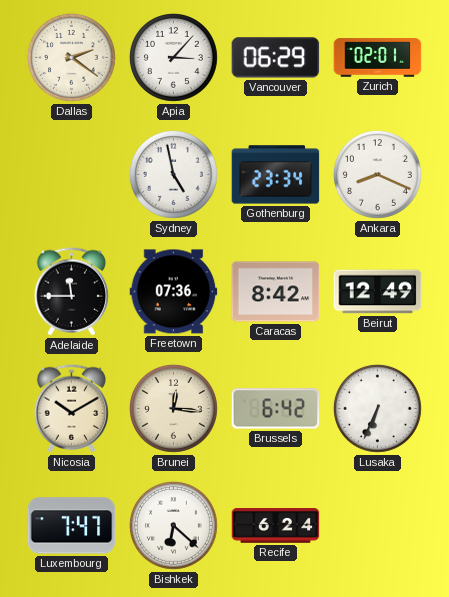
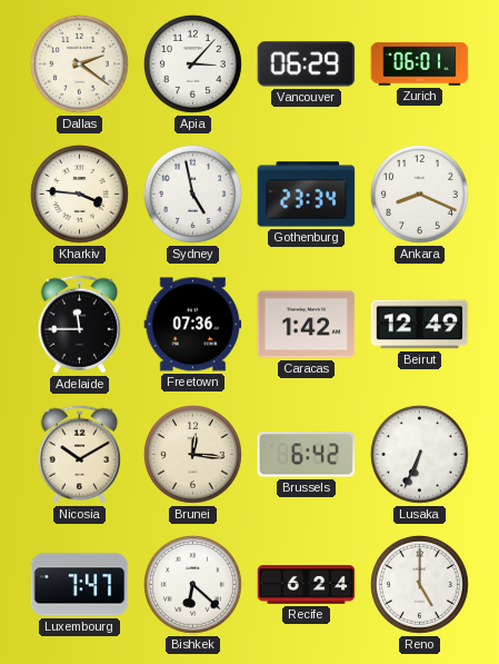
Zurich: 02:01 -> 06:01 (420, 65)
Kharkiv: none -> 3:46 (79, 194)
Caracas: 8:42 -> 1:42 (307, 325)
Reno: none -> 5:00 (419, 584)
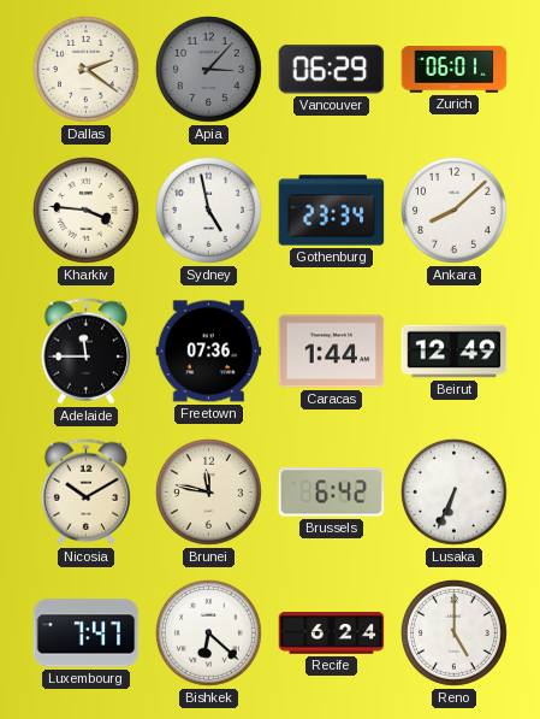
Apia dial: white -> grey (208, 69)
Ankara: 8:19 -> 8:08 (453, 210)
Caracas: 1:42 -> 1:44 (332, 352)
Brunei: 12:16 -> 11:47 (208, 491)
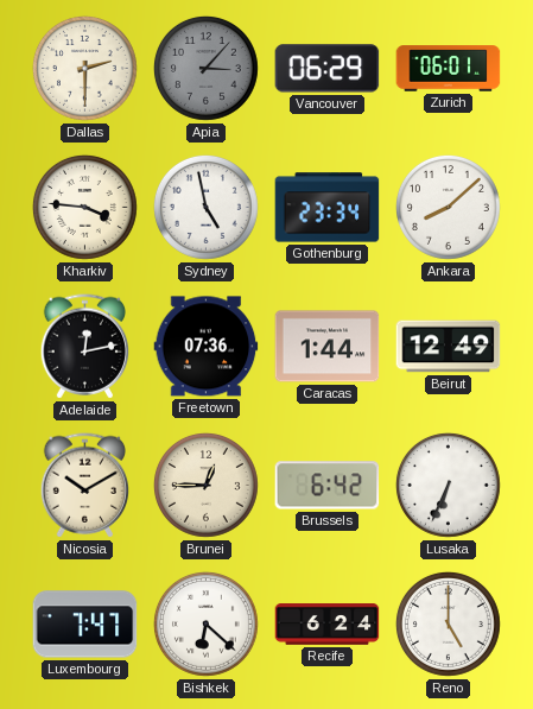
Dallas: 2:21 -> 2:30 (84, 68)
Adelaide: 11:45 -> 12:13 (84, 347)
Brunei: 11:47 -> 12:45 (205, 485)
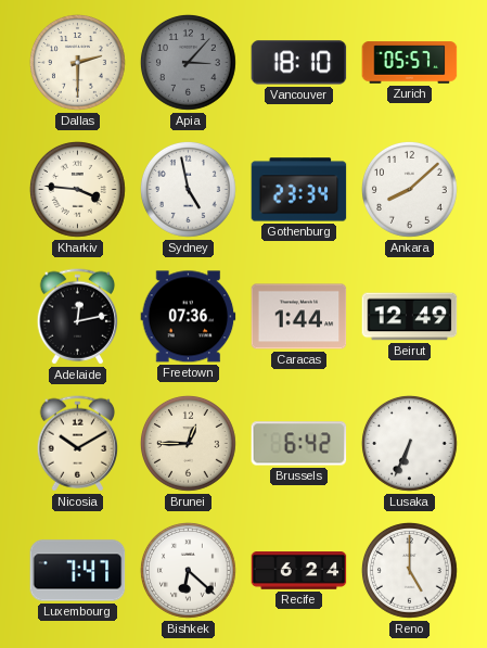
Vancouver: 06:29 -> 18:10 (299, 63)
Zurich: 06:01 -> 05:57 (410, 63)
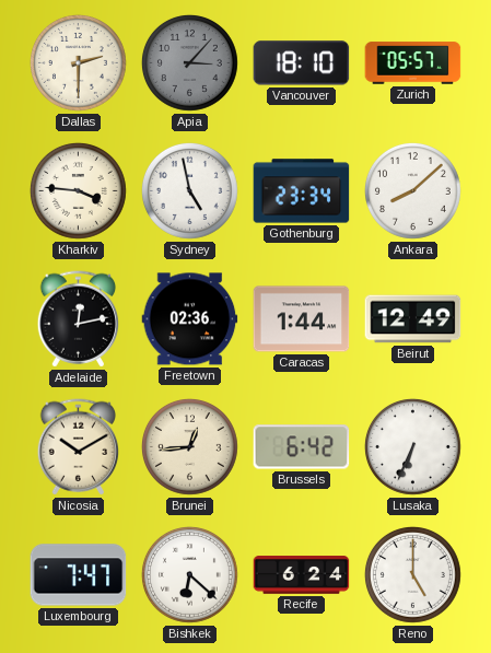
Freetown: 07:36 -> 02:36 (190, 319)
Brunei: 12:45 -> 12:44 (189, 446)
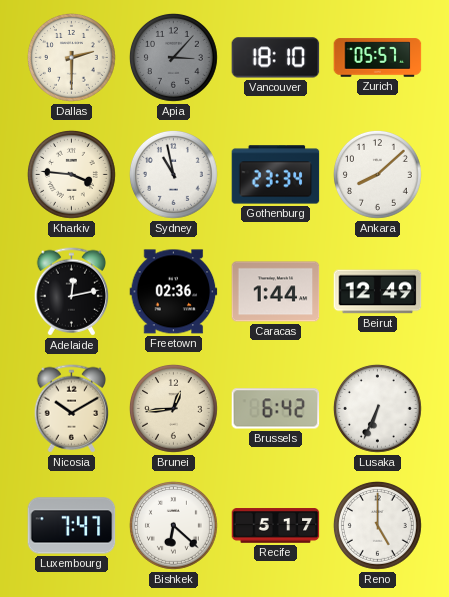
Sydney: 4:58 -> 10:58 (173, 174)
Recife: 6:24 -> 5:17 (276, 526)
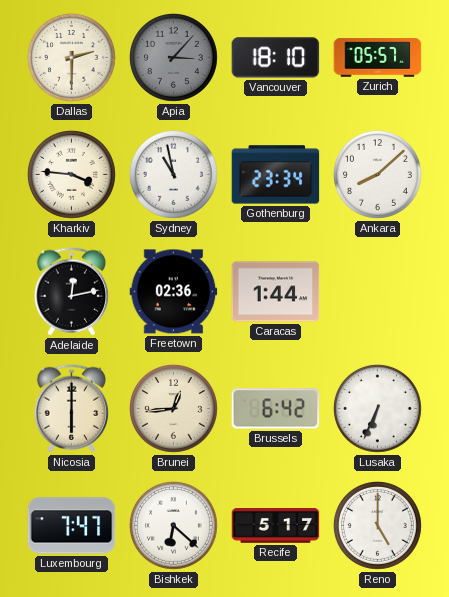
Beirut: 12:49 -> none (378, 292)
Nicosia: 10:10 -> 6:00 (71, 409)
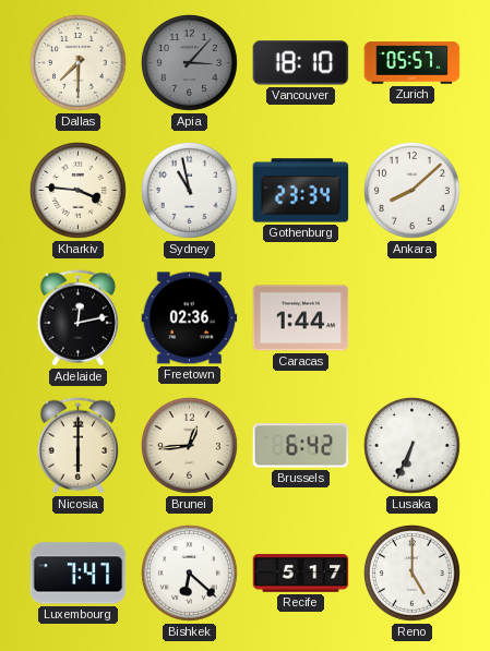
Dallas: 2:30 -> 7:30 (77, 62)
